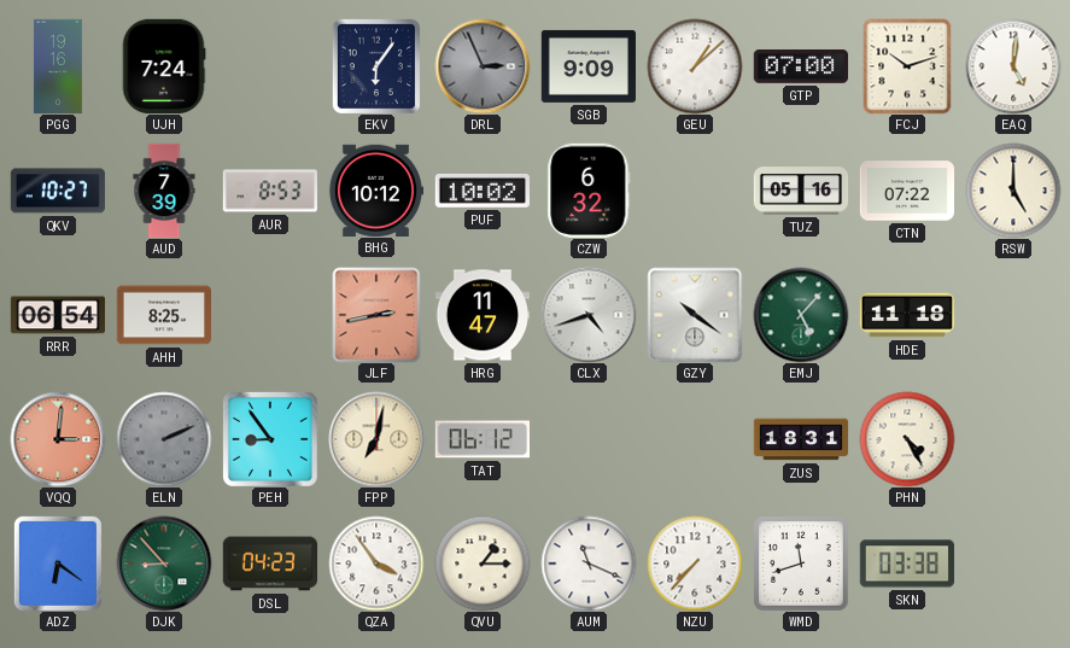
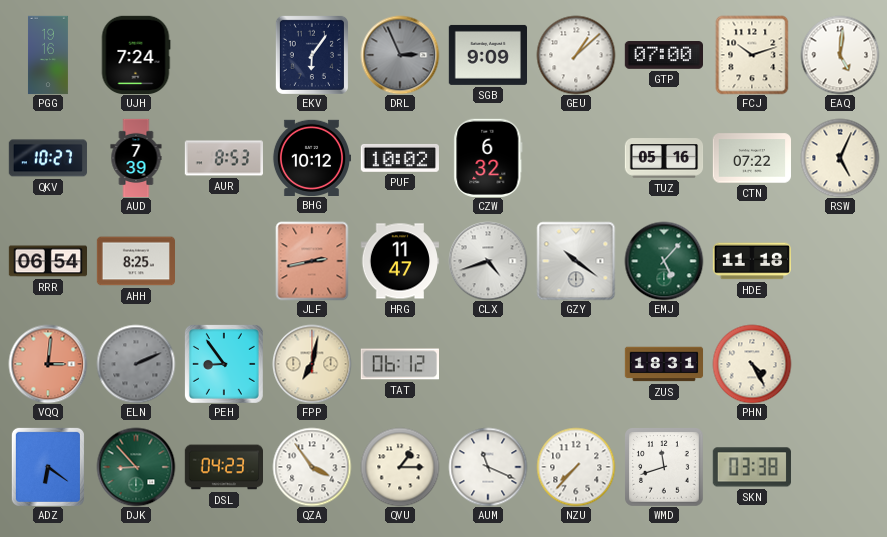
RSW: 5:00 -> 5:04 (840, 158)
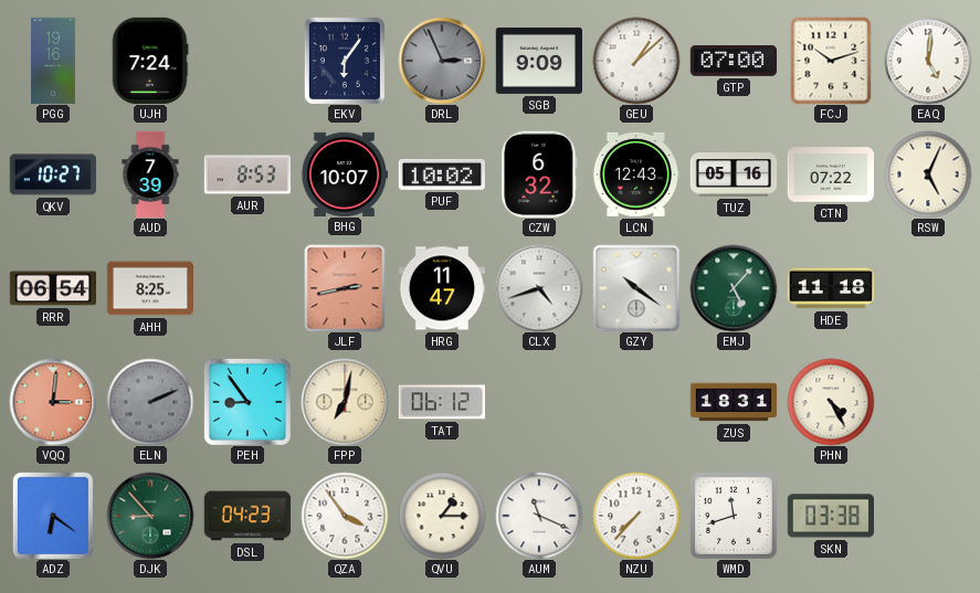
BHG: 10:12 -> 10:07 (344, 173)
LCN: none -> 12:43 (635, 174)
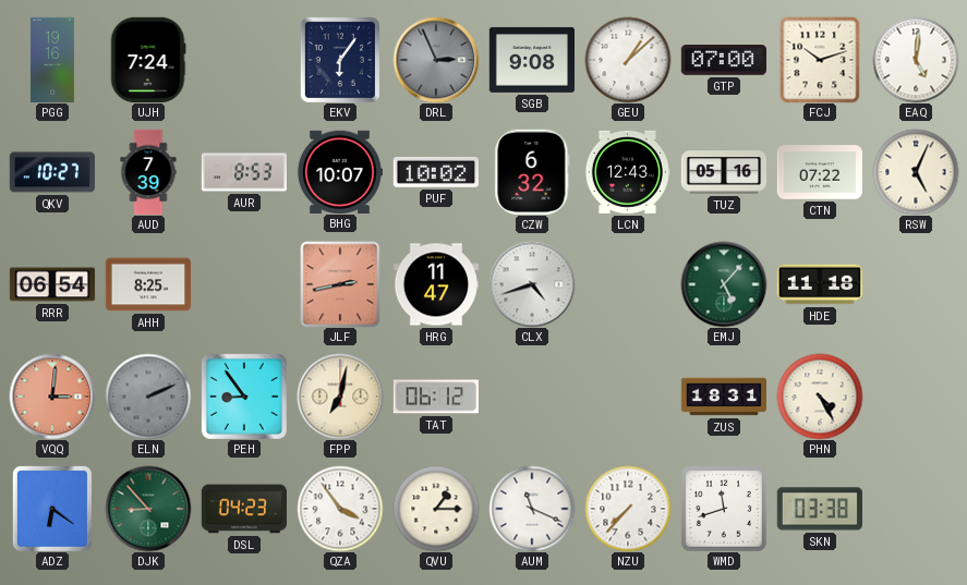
SGB: 9:09 -> 9:08 (531, 60)
GZY: 10:21 -> none (636, 288)
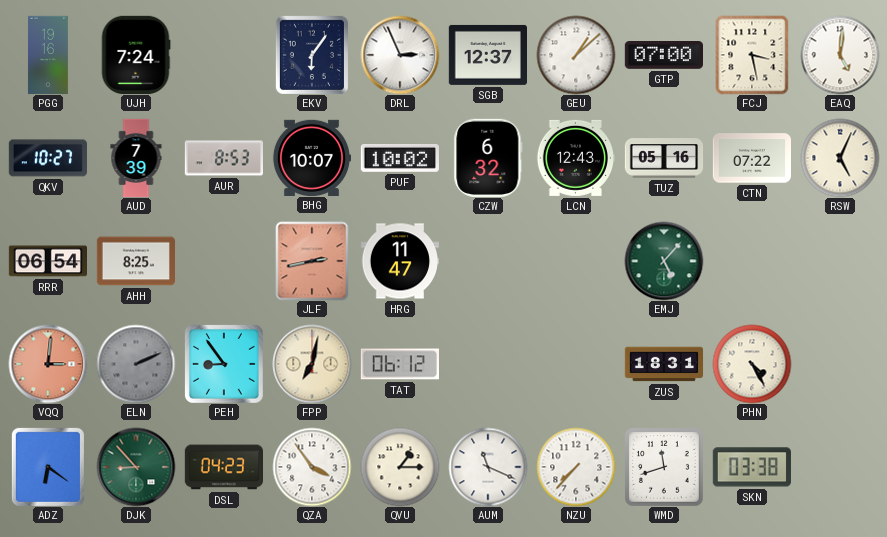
DRL dial: grey -> white (400, 55)
SGB: 9:08 -> 12:37 (487, 55)
FCJ: 10:12 -> 3:28 (752, 55)
CLX: 4:42 -> none (532, 284)
HDE: 11:18 -> none (819, 284)
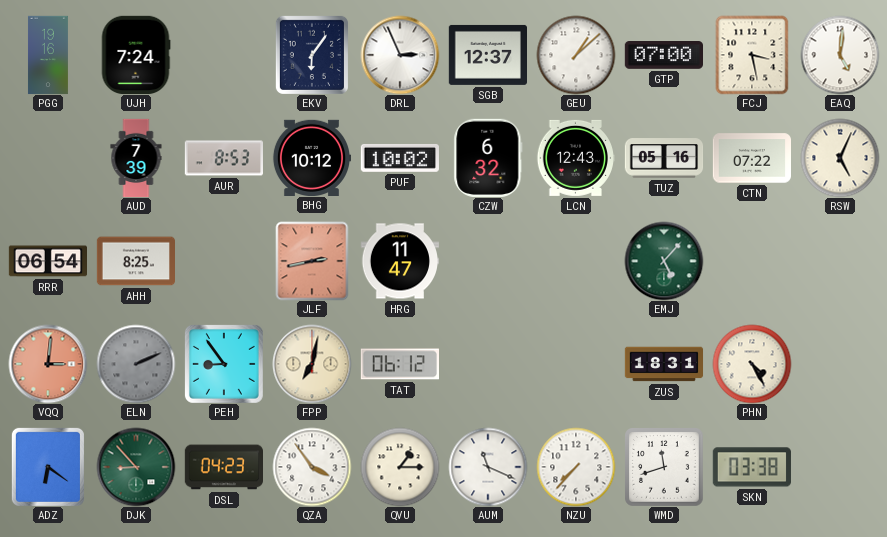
QKV: 10:27 -> none (48, 158)
BHG: 10:07 -> 10:12 (311, 157)
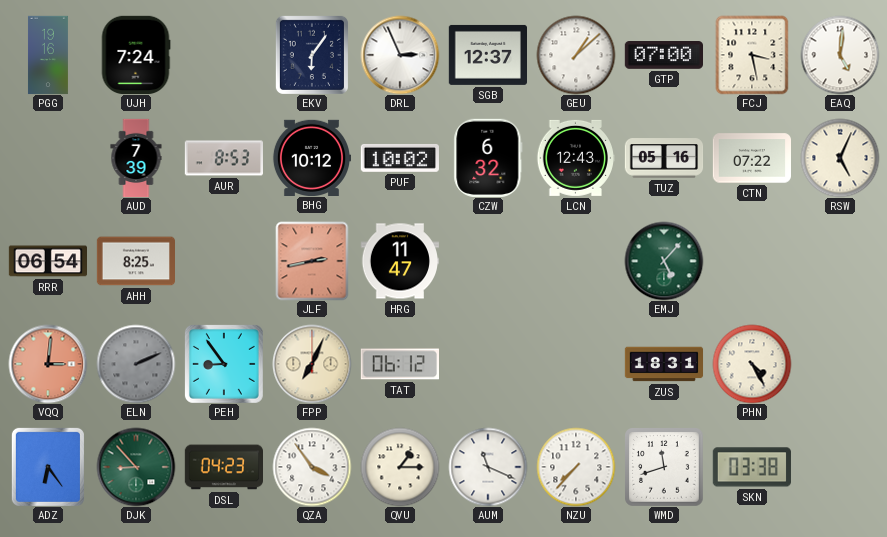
FPP: 7:02 -> 7:04 (312, 364)
ADZ: 6:21 -> 6:24 (48, 467)
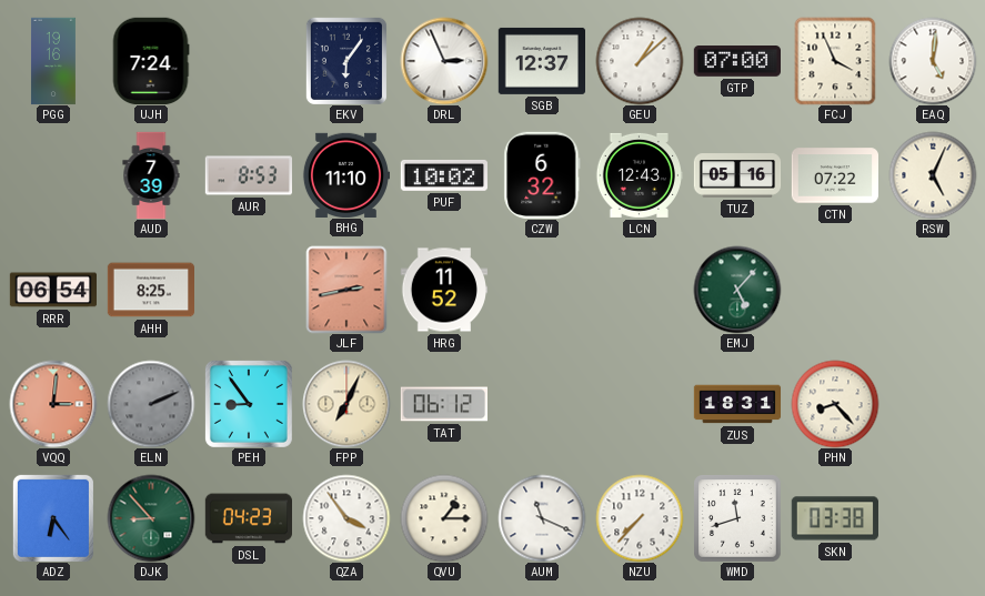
FCJ: 3:28 -> 3:56 (835, 61)
BHG: 10:12 -> 11:10 (345, 174)
HRG: 11:47 -> 11:52 (443, 290)
PHN: 4:25 -> 8:23 (835, 404)
